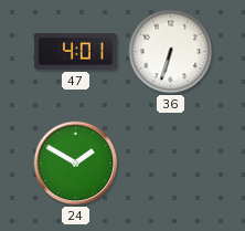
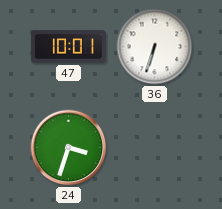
47: 4:01 -> 10:01 (68, 47)
24: 1:50 -> 3:33 (69, 148)
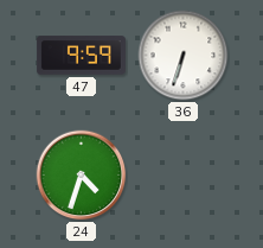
47: 10:01 -> 9:59 (81, 56)
24: 3:33 -> 4:33 (82, 176)
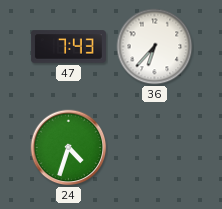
47: 9:59 -> 7:43 (68, 47)
36: 6:33 -> 6:37 (155, 47)
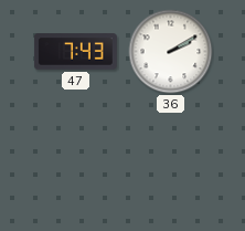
36: 6:37 -> 2:10 (171, 52)
24: 4:33 -> none (69, 148)
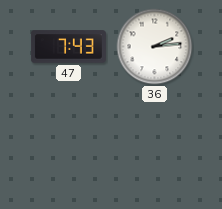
36: 2:10 -> 2:14 (155, 47)
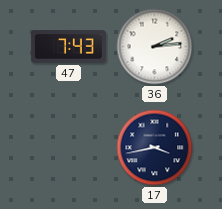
17: none -> 3:43 (155, 148)
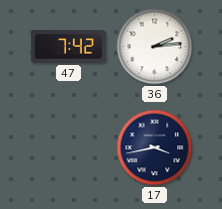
47: 7:43 -> 7:42 (68, 47)
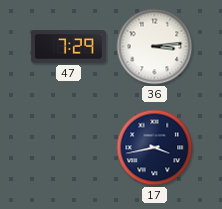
47: 7:42 -> 7:29 (68, 47)
36: 2:14 -> 3:14 (155, 47)
